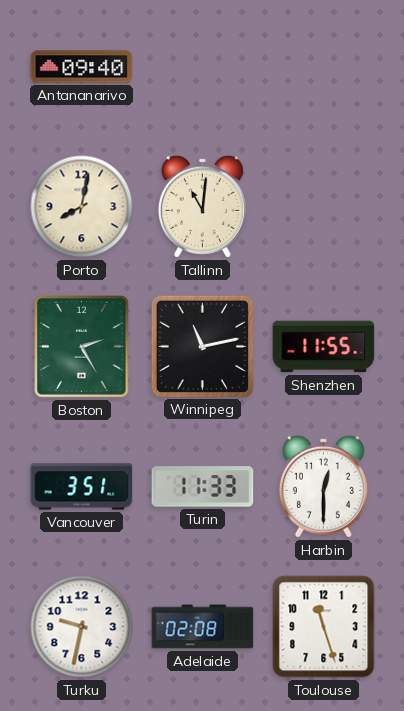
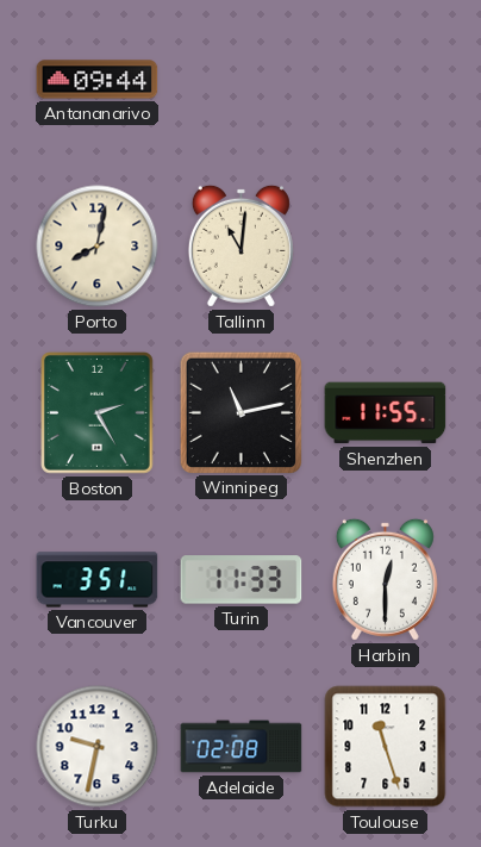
Antananarivo: 09:40 -> 09:44 (98, 80)
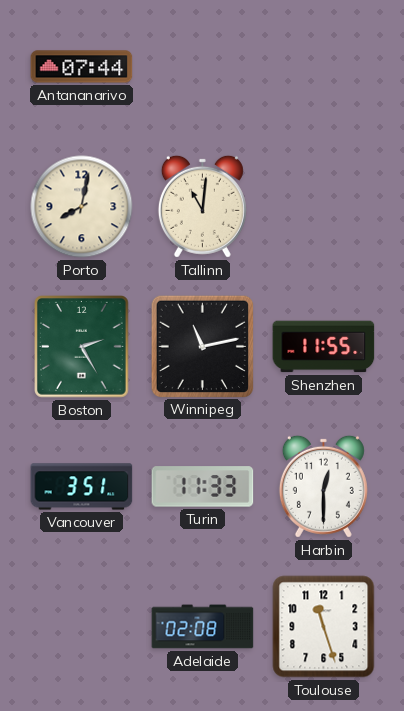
Antananarivo: 09:44 -> 07:44 (82, 67)
Turku: 9:32 -> none (98, 747)
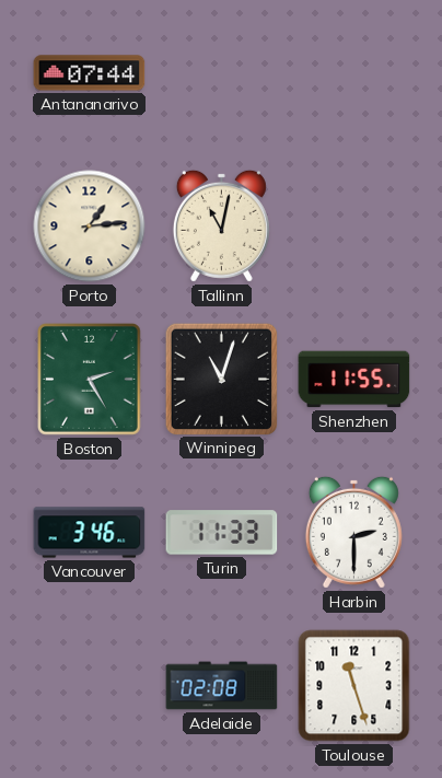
Porto: 8:02 -> 1:14 (90, 227)
Tallinn: 11:01 -> 11:02 (221, 225)
Winnipeg: 11:13 -> 11:03 (221, 379)
Vancouver: 3:51 -> 3:46 (90, 533)
Harbin: 12:30 -> 2:30 (353, 532)
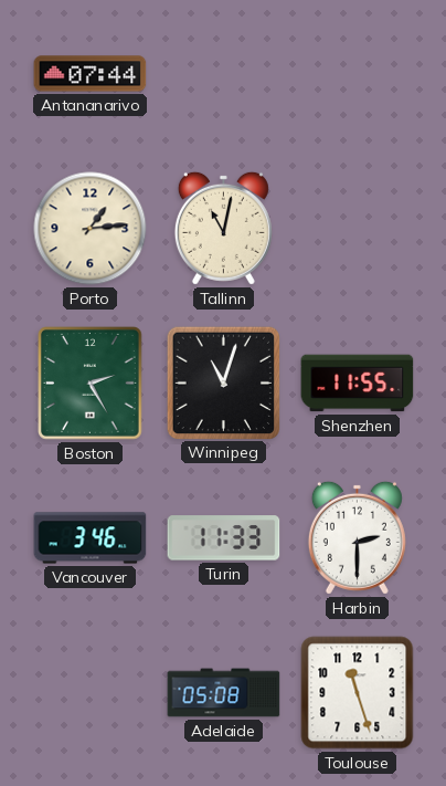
Adelaide: 02:08 -> 05:08 (224, 693)
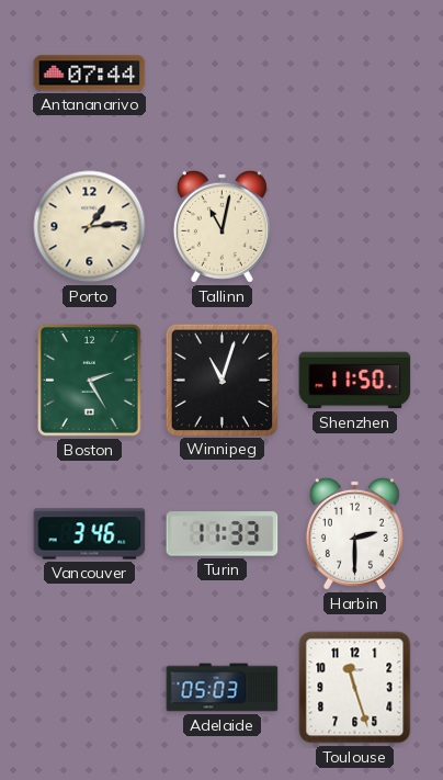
Shenzhen: 11:55 -> 11:50 (355, 381)
Adelaide: 05:08 -> 05:03 (223, 688)
